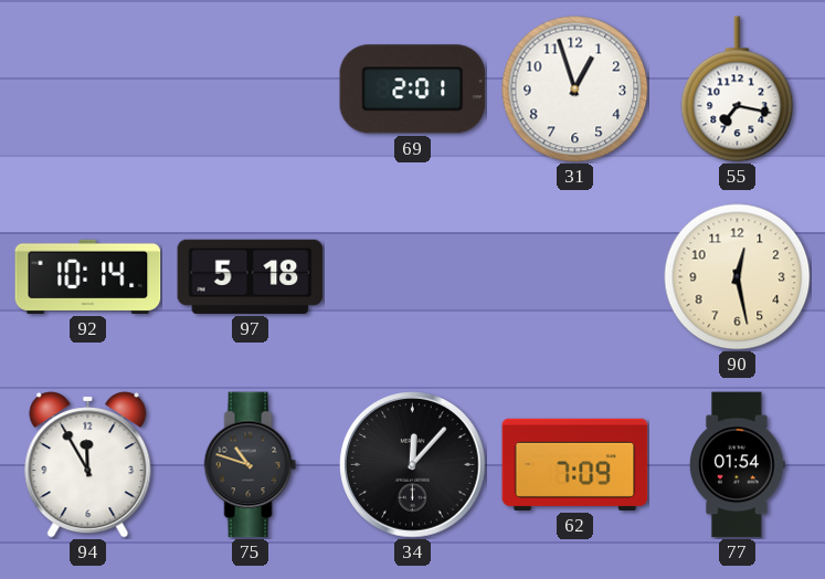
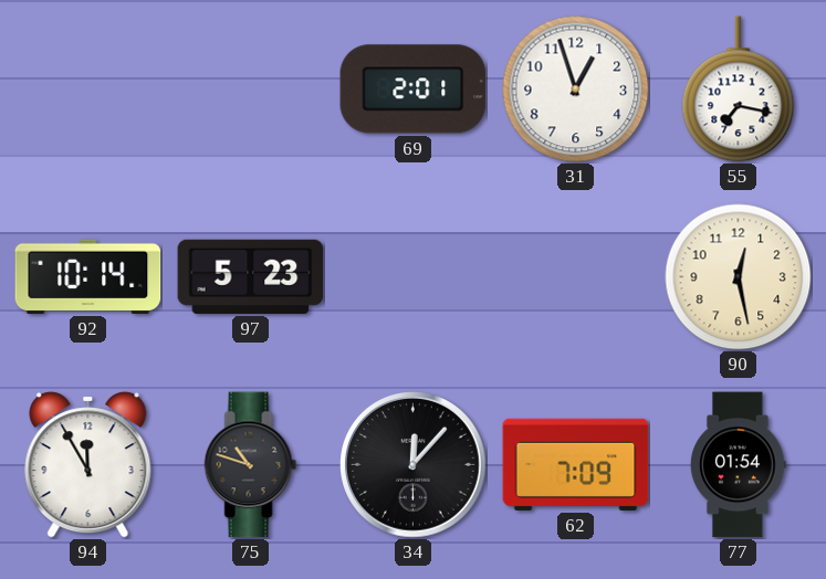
97: 5:18 -> 5:23 (251, 276)
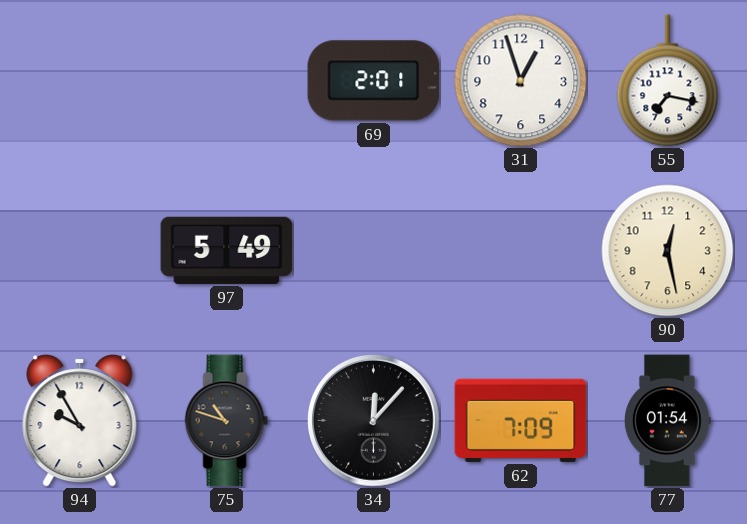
92: 10:14 -> none (88, 276)
97: 5:23 -> 5:49 (227, 250)
94: 11:55 -> 9:55 (80, 421)
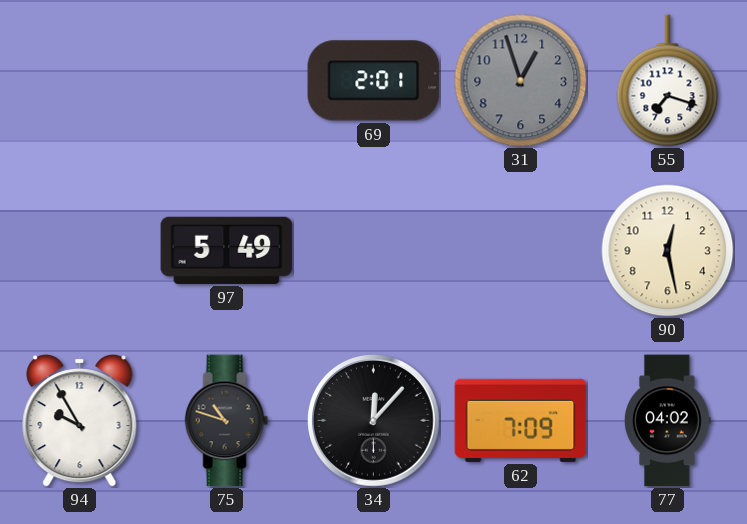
31 dial: white -> grey (521, 81)
55: 7:17 -> 7:18 (668, 81)
77: 01:54 -> 04:02 (668, 421)
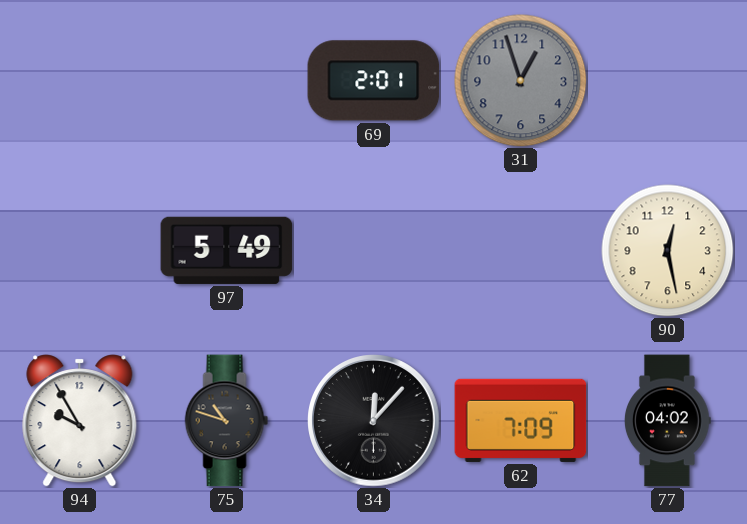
55: 7:18 -> none (668, 81)
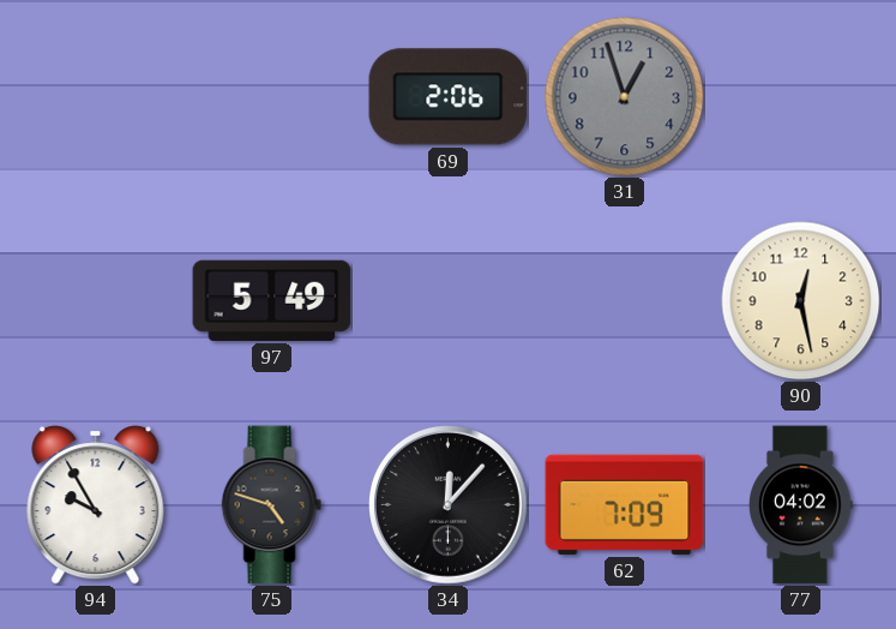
69: 2:01 -> 2:06 (449, 97)
75: 10:48 -> 4:48 (272, 505)
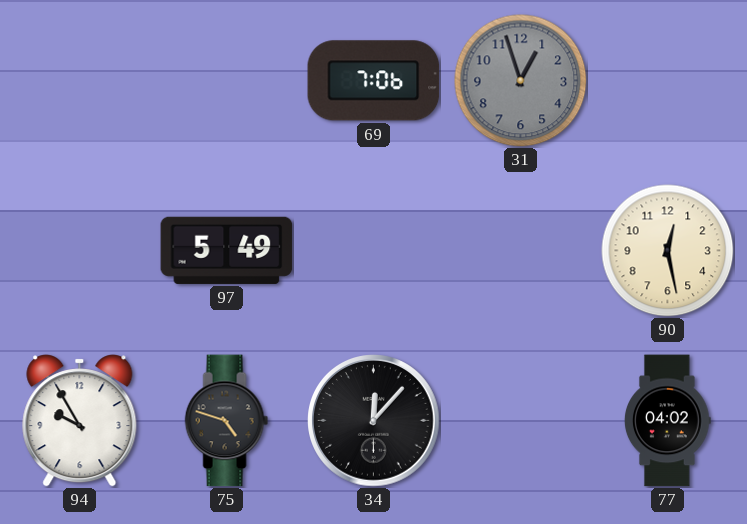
69: 2:06 -> 7:06 (374, 81)
62: 7:09 -> none (625, 504)
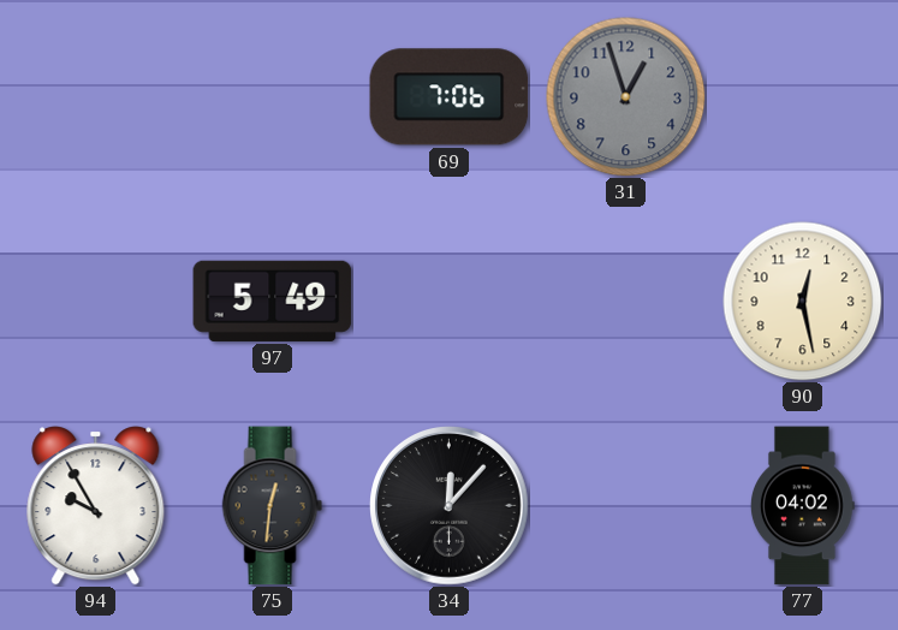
75: 4:48 -> 12:31 (273, 506)
